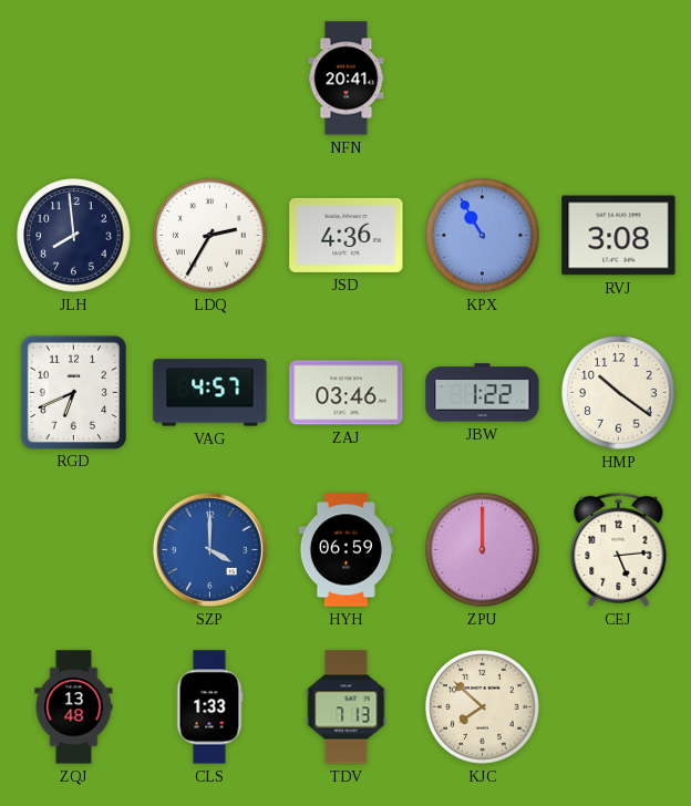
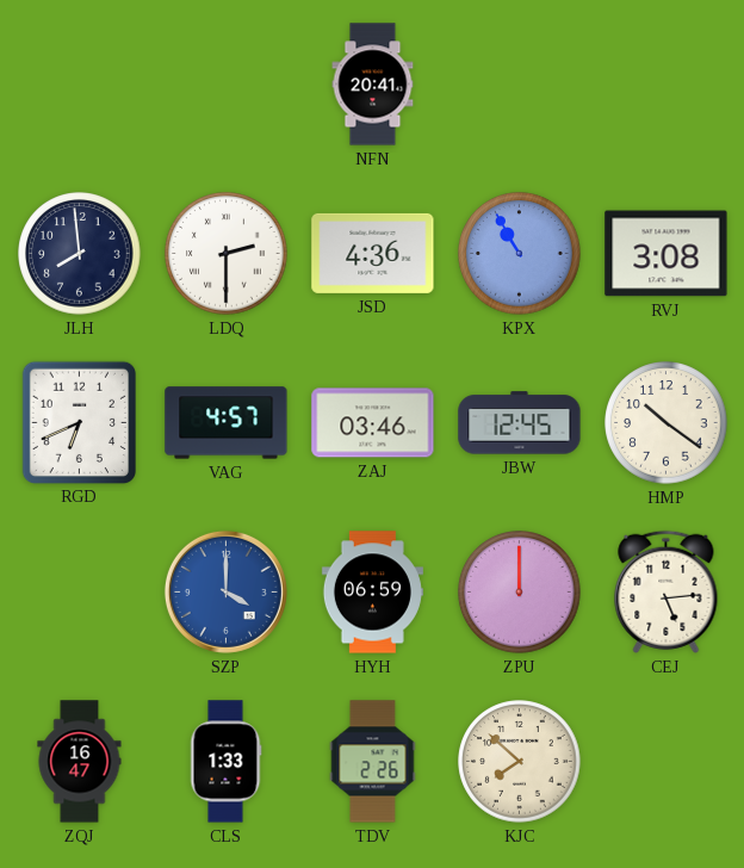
LDQ: 2:35 -> 2:30 (227, 254)
JBW: 1:22 -> 12:45 (520, 423)
ZQJ: 13:48 -> 16:47 (80, 762)
TDV: 7:13 -> 2:26 (373, 762)
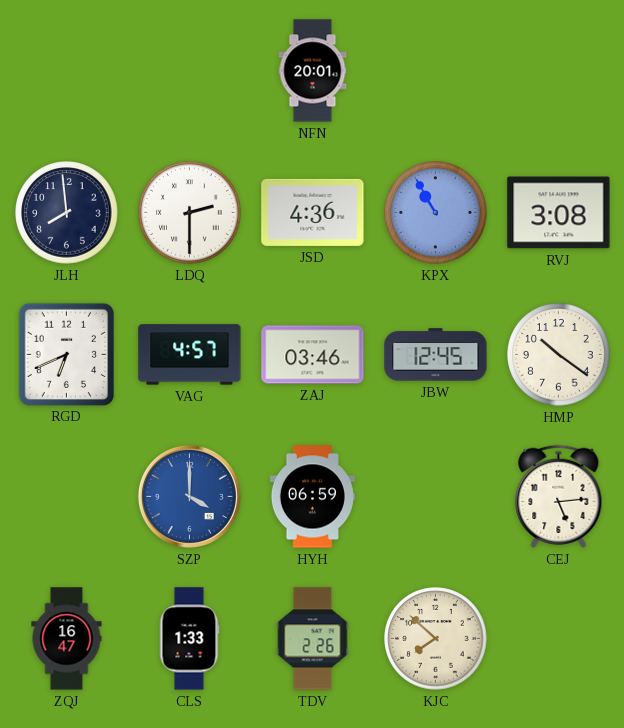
NFN: 20:41 -> 20:01 (313, 71)
ZPU: 12:00 -> none (520, 593)
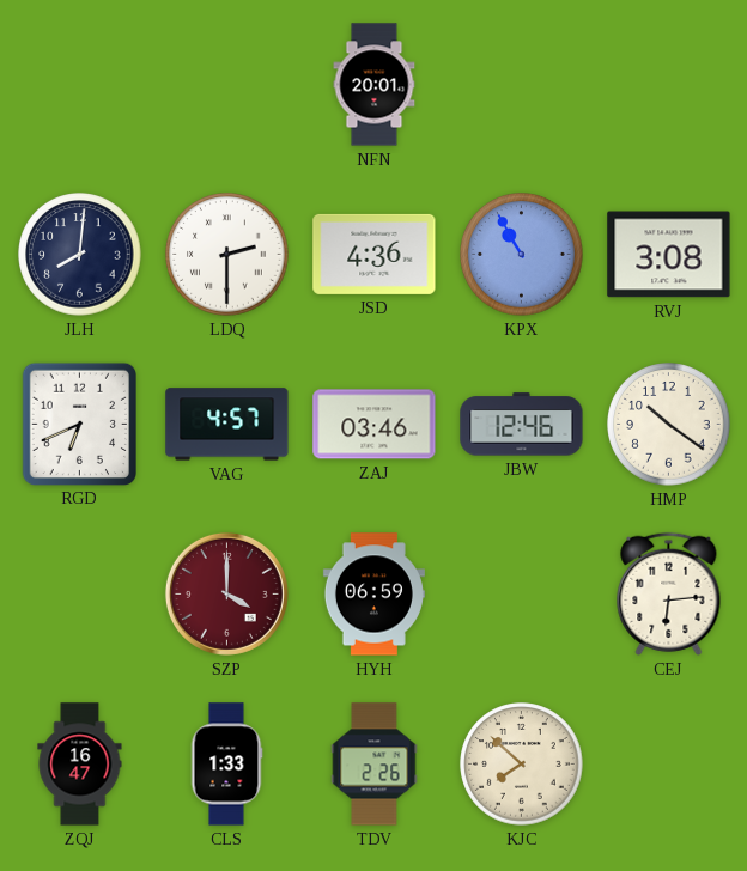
JLH: 7:59 -> 8:01 (80, 255)
JBW: 12:45 -> 12:46 (522, 425)
SZP dial: blue -> burgundy (226, 593)
CEJ: 5:14 -> 6:14 (669, 593)
